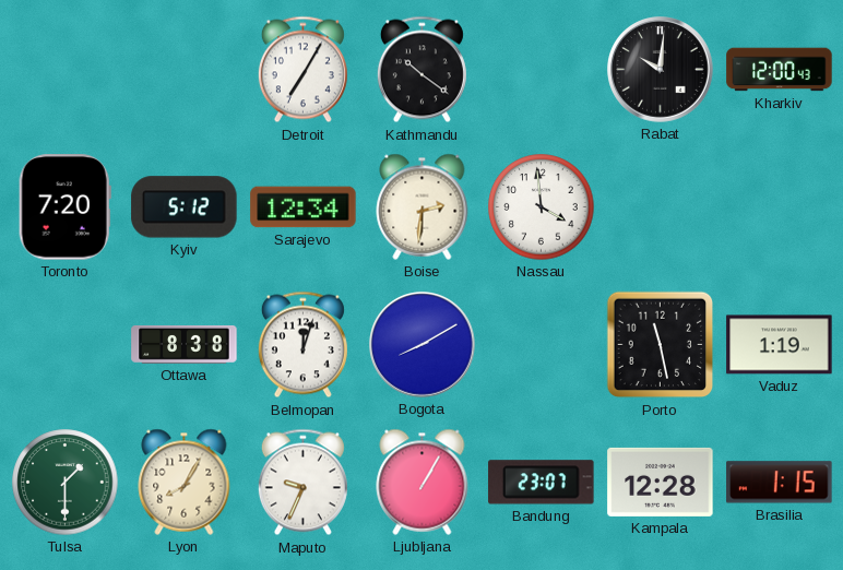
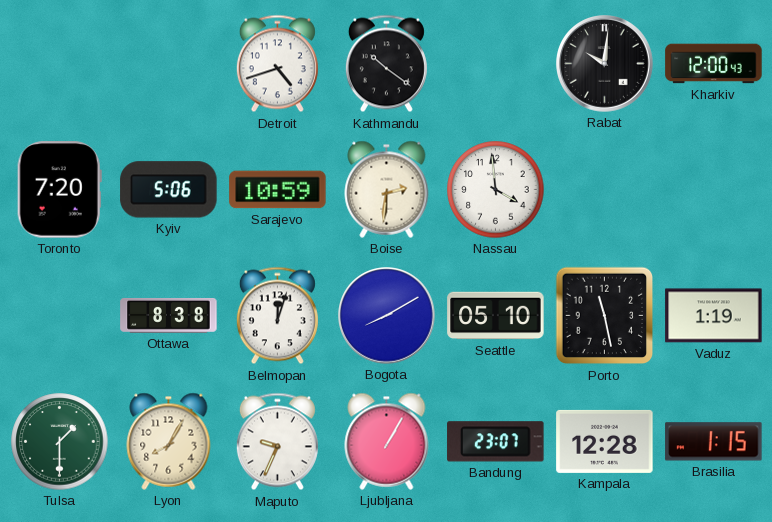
Detroit: 7:05 -> 4:42 (277, 64)
Kyiv: 5:12 -> 5:06 (169, 190)
Sarajevo: 12:34 -> 10:59 (278, 190)
Seattle: none -> 05:10 (496, 316)
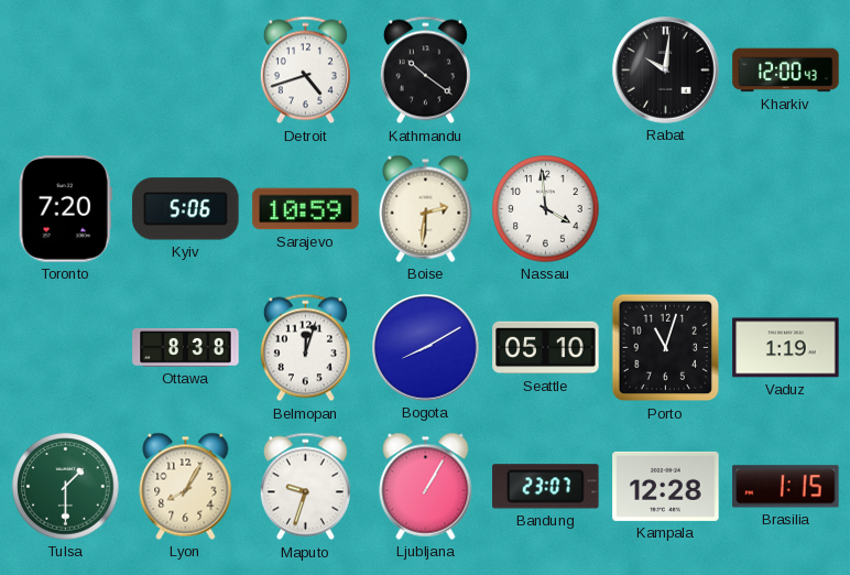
Porto: 11:28 -> 11:03 (666, 348)
Maputo: 9:34 -> 9:33 (305, 487)
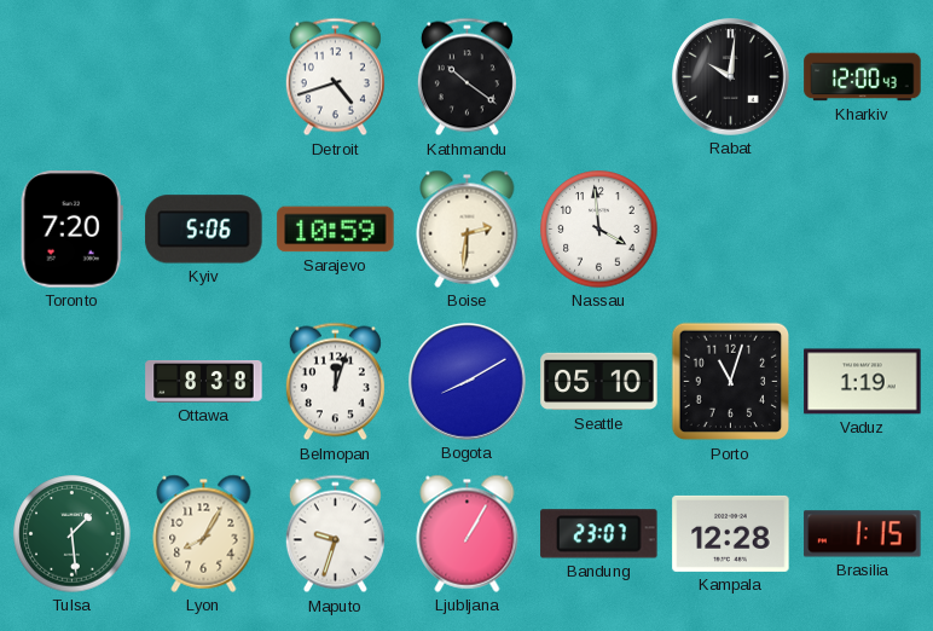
Tulsa: 1:30 -> 1:29 (73, 534)
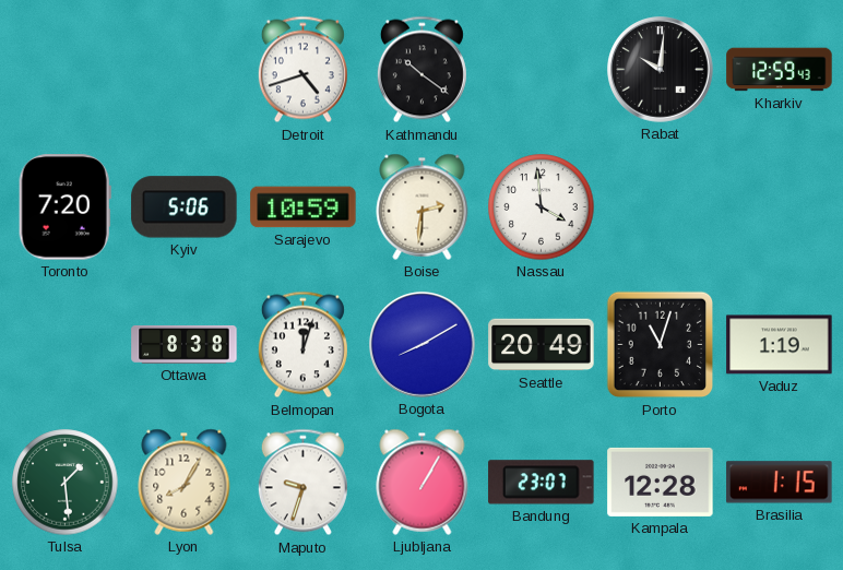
Kharkiv: 12:00 -> 12:59 (780, 70)
Seattle: 05:10 -> 20:49 (542, 345)
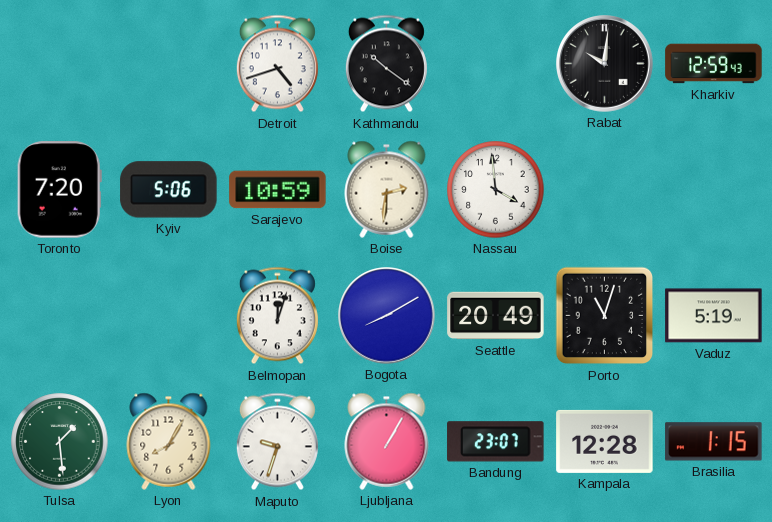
Ottawa: 8:38 -> none (185, 345)
Vaduz: 1:19 -> 5:19 (714, 316)
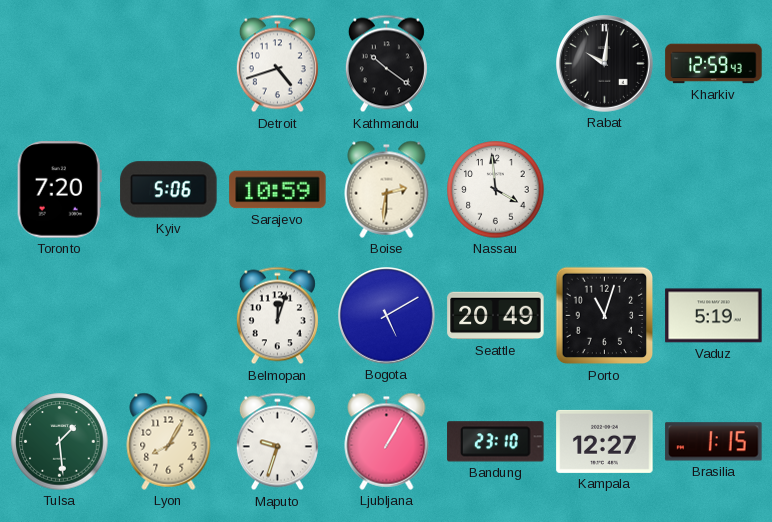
Bogota: 8:10 -> 5:10 (387, 316)
Bandung: 23:07 -> 23:10 (496, 442)
Kampala: 12:28 -> 12:27 (605, 441)
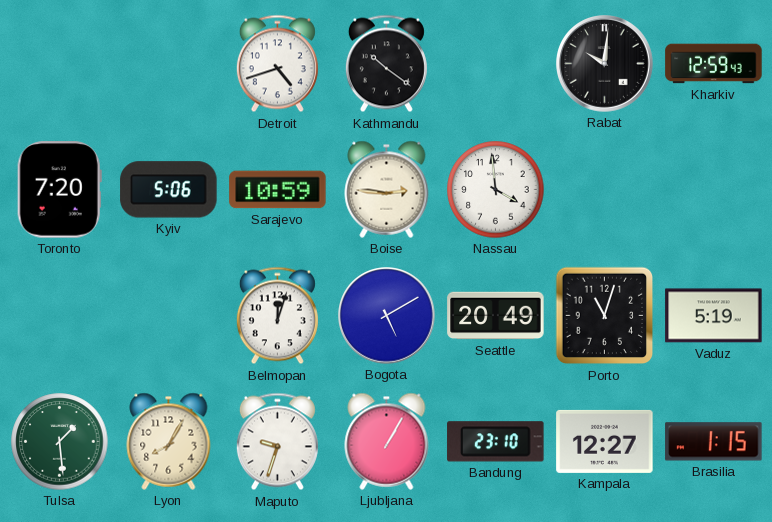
Boise: 2:31 -> 2:46 (387, 189)
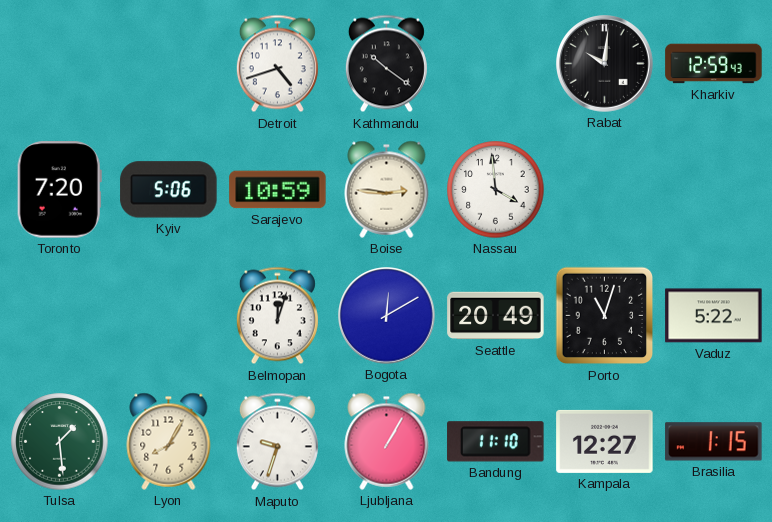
Bogota: 5:10 -> 12:10 (387, 316)
Vaduz: 5:19 -> 5:22 (714, 316)
Bandung: 23:10 -> 11:10 (496, 442)
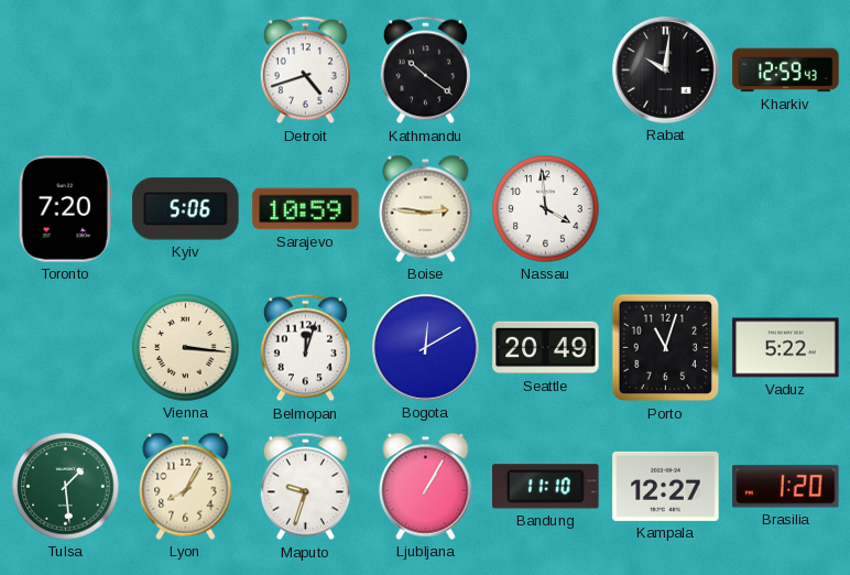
Vienna: none -> 3:16 (186, 348)
Brasilia: 1:15 -> 1:20 (786, 487)
